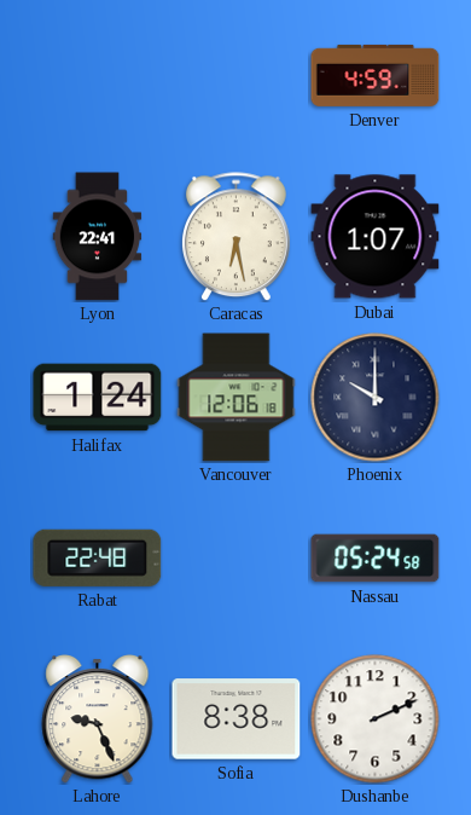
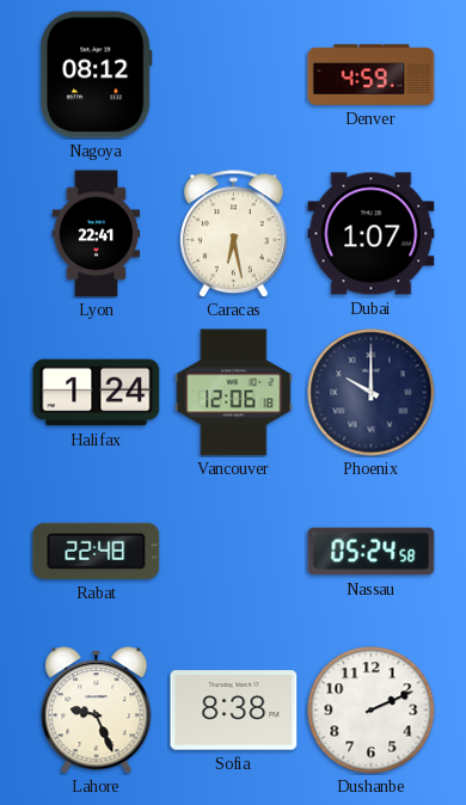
Nagoya: none -> 08:12 (97, 75)
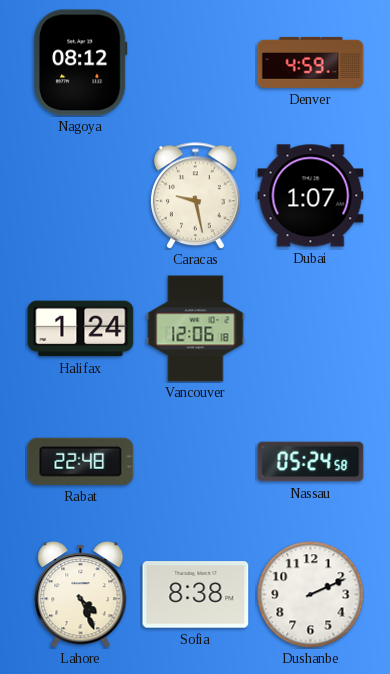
Lyon: 22:41 -> none (97, 234)
Caracas: 6:28 -> 9:28 (195, 196)
Phoenix: 10:00 -> none (372, 393)
Lahore: 9:26 -> 4:26 (81, 595)
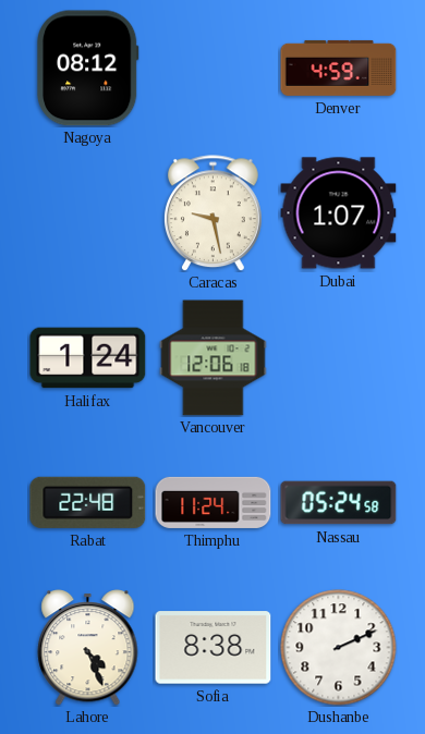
Thimphu: none -> 11:24 (214, 502)
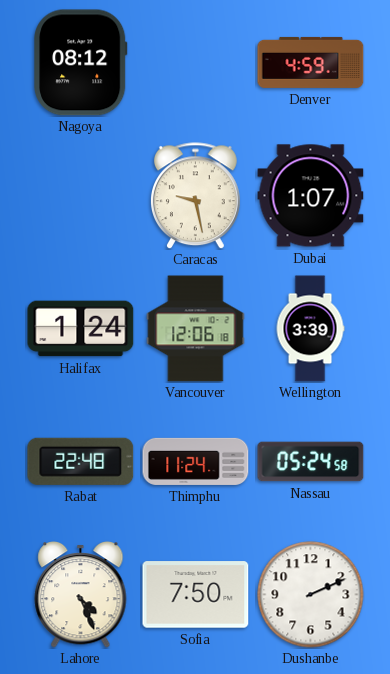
Wellington: none -> 3:39 (310, 329)
Sofia: 8:38 -> 7:50 (196, 595)
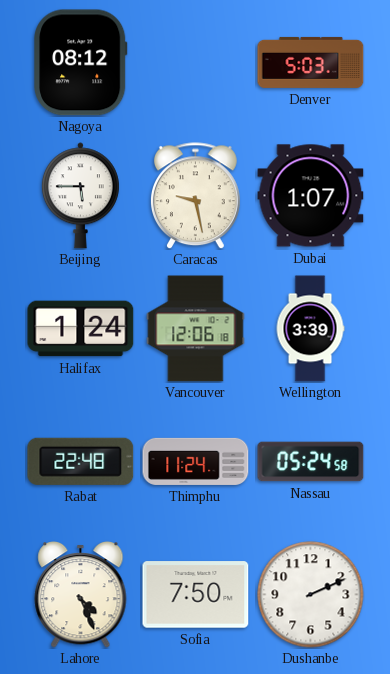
Denver: 4:59 -> 5:03 (311, 62)
Beijing: none -> 5:45 (80, 196)
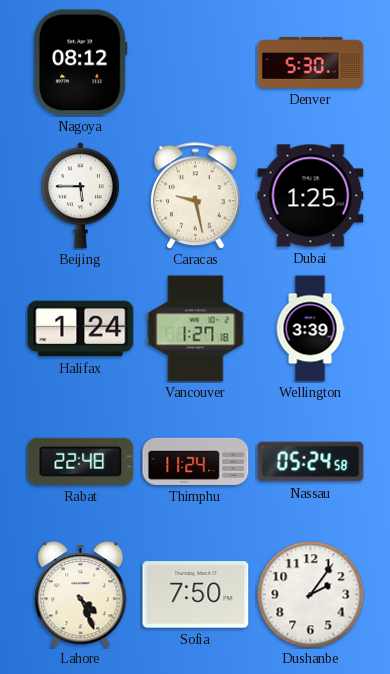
Denver: 5:03 -> 5:30 (311, 62)
Dubai: 1:07 -> 1:25 (311, 196)
Vancouver: 12:06 -> 1:27 (196, 329)
Dushanbe: 2:11 -> 2:06 (311, 595)
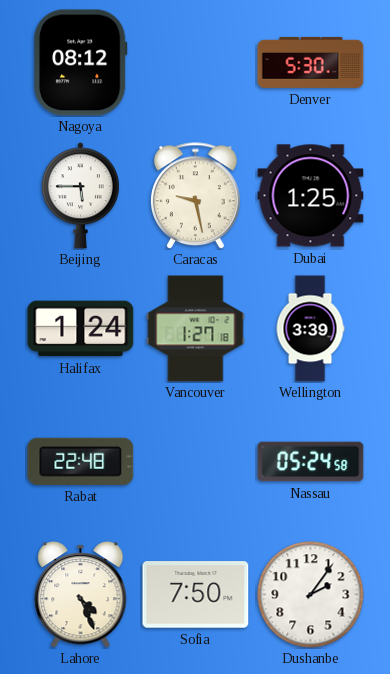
Thimphu: 11:24 -> none (196, 461)
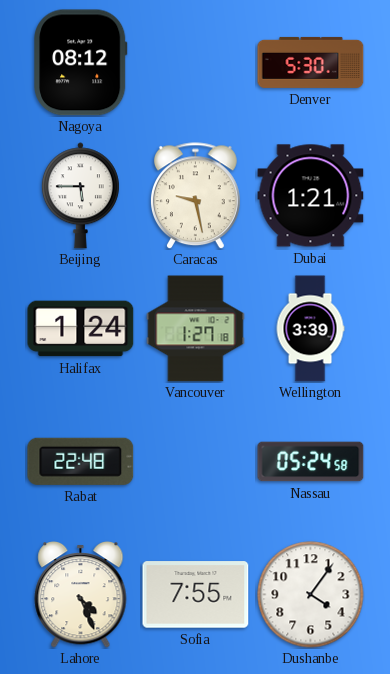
Dubai: 1:25 -> 1:21 (311, 196)
Sofia: 7:50 -> 7:55 (196, 595)
Dushanbe: 2:06 -> 4:06 (311, 595)
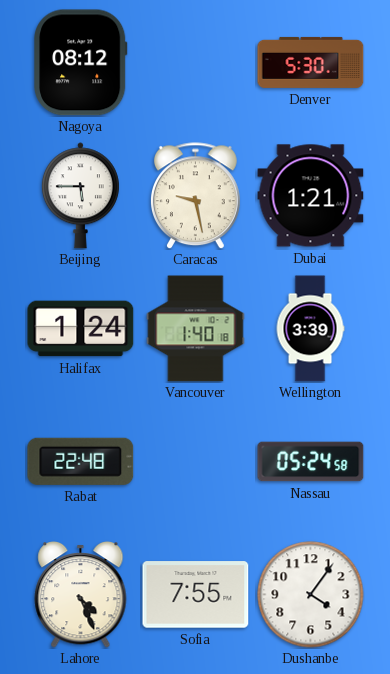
Vancouver: 1:27 -> 1:40 (196, 329)
